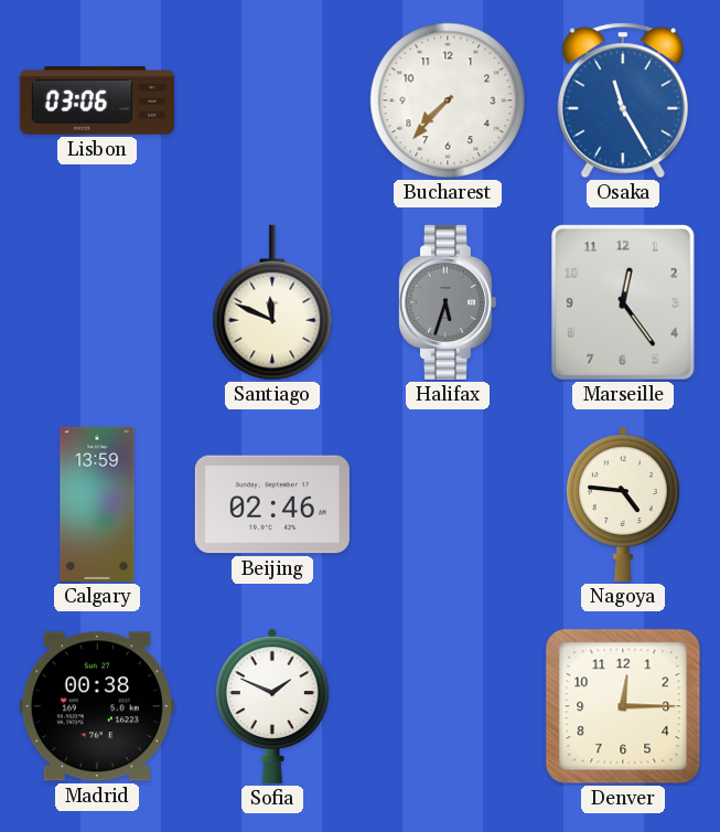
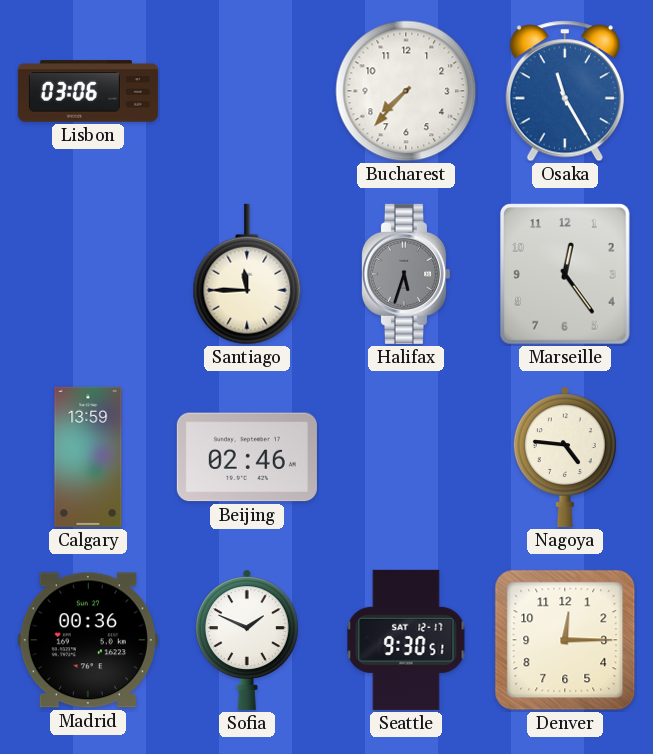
Santiago: 11:49 -> 11:45 (247, 274)
Madrid: 00:38 -> 00:36 (88, 640)
Seattle: none -> 9:30 (406, 640)
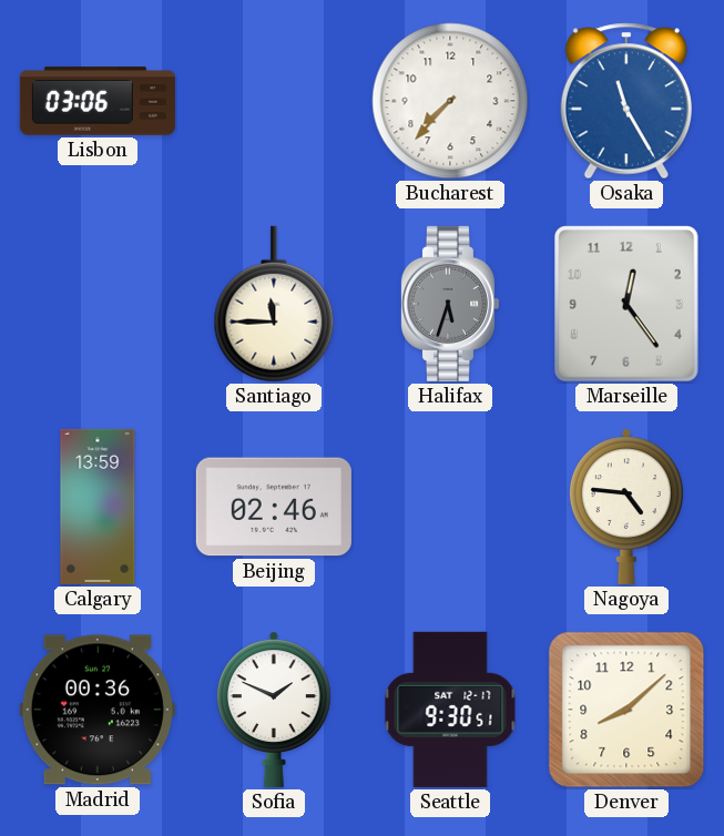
Denver: 12:15 -> 8:08 (626, 710)
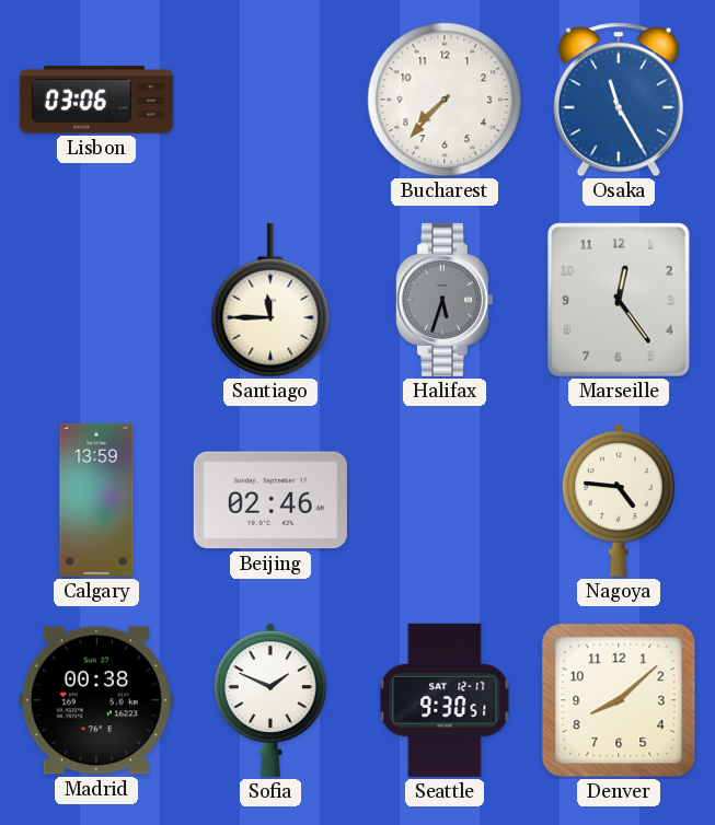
Madrid: 00:36 -> 00:38 (96, 700)
